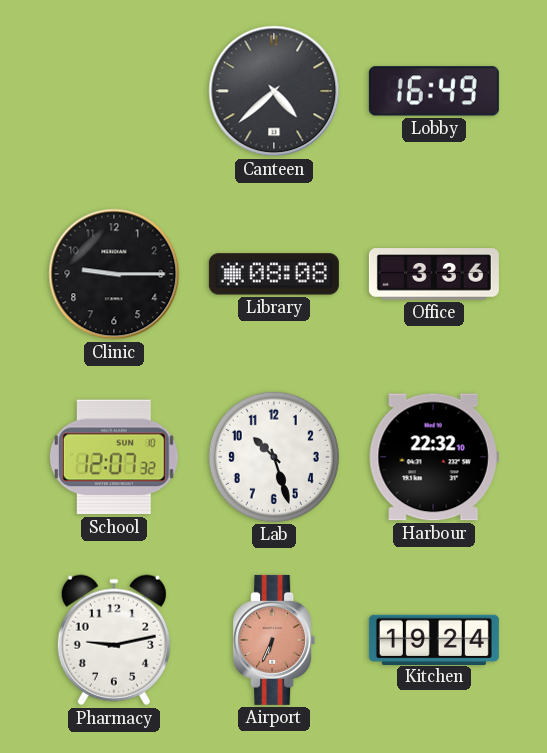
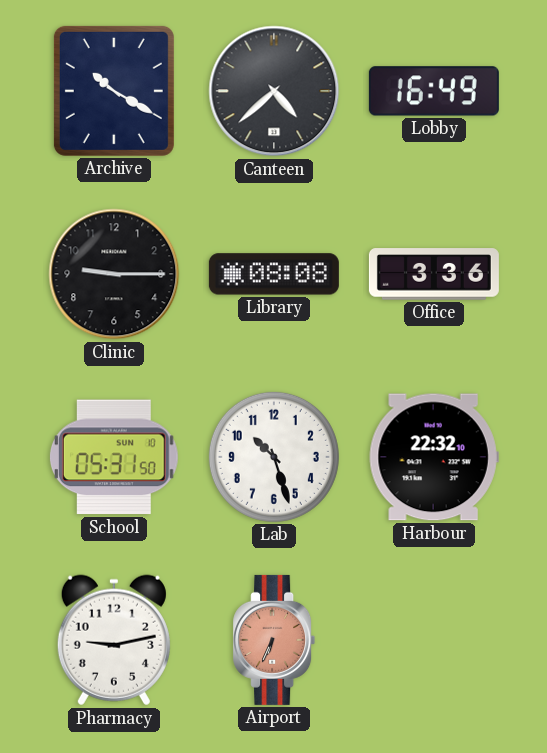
Archive: none -> 10:20 (114, 91)
School: 12:07 -> 05:31 (114, 457)
Kitchen: 19:24 -> none (434, 639)
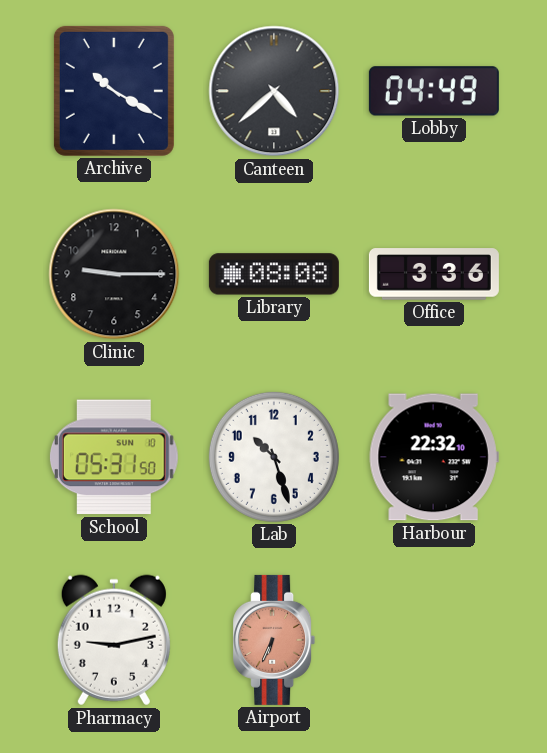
Lobby: 16:49 -> 04:49 (434, 91)
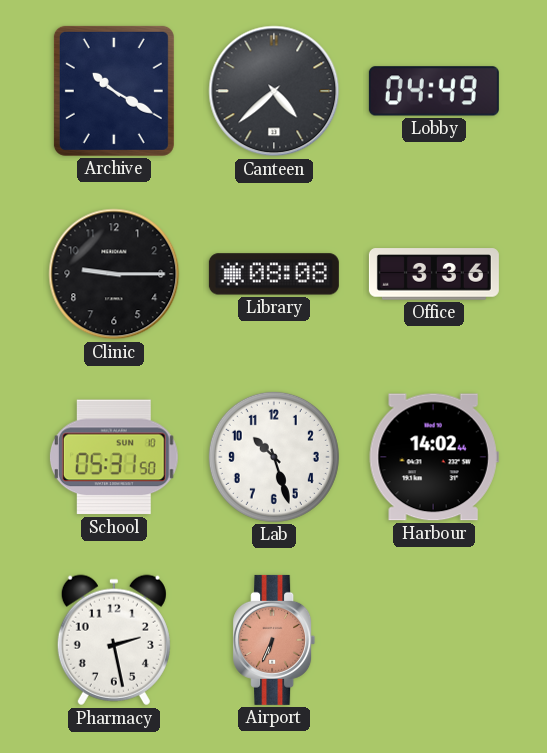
Harbour: 22:32 -> 14:02 (434, 457)
Pharmacy: 9:13 -> 2:28 (114, 640)
